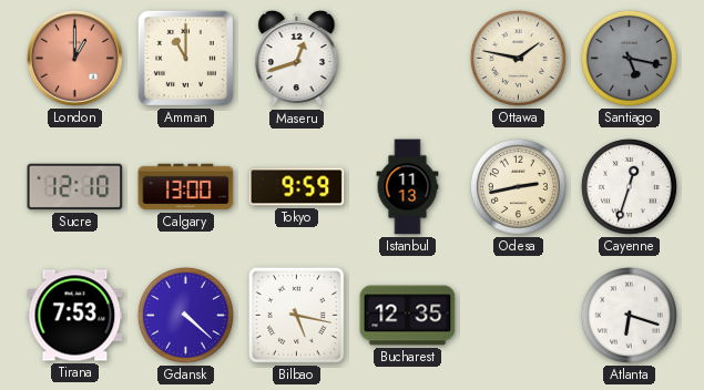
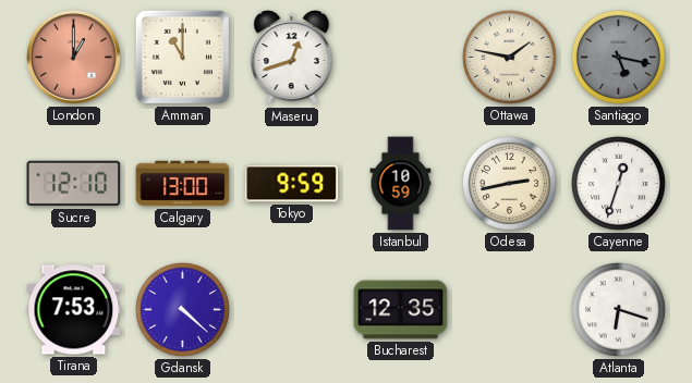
Istanbul: 11:13 -> 10:59 (401, 184)
Bilbao: 5:17 -> none (297, 316)
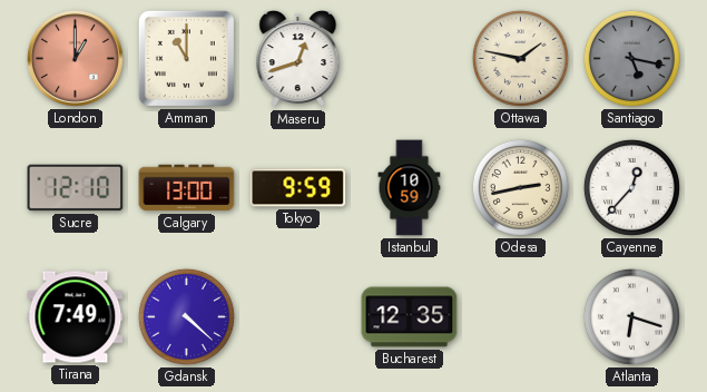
Cayenne: 12:33 -> 12:37 (631, 187)
Tirana: 7:53 -> 7:49 (76, 317)
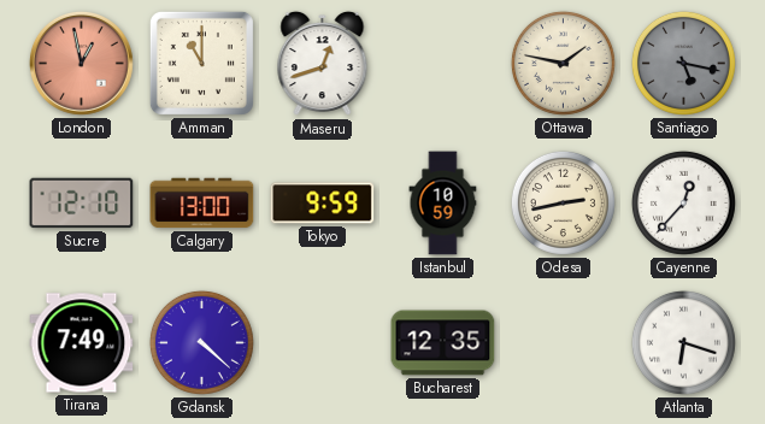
London: 1:00 -> 12:58 (81, 63)
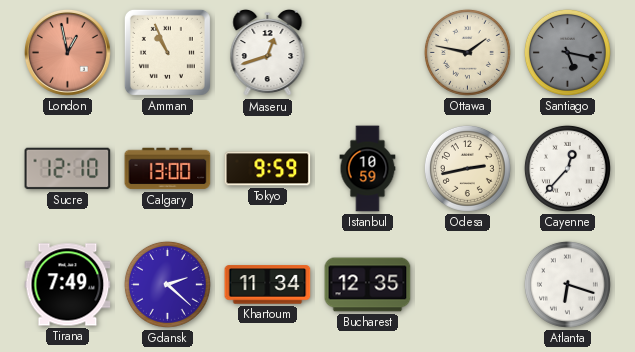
Amman: 11:00 -> 10:56 (167, 52)
Gdansk: 4:22 -> 2:22 (167, 284)
Khartoum: none -> 11:34 (268, 285)
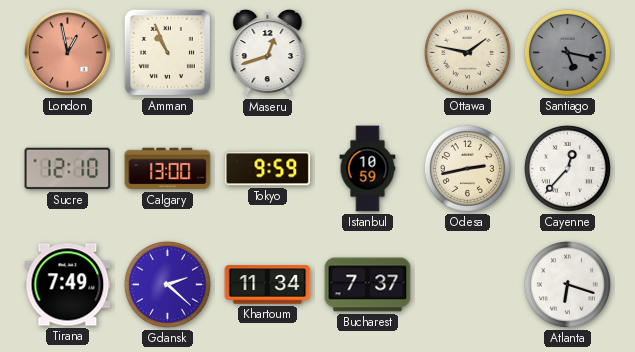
Bucharest: 12:35 -> 7:37 (368, 285)
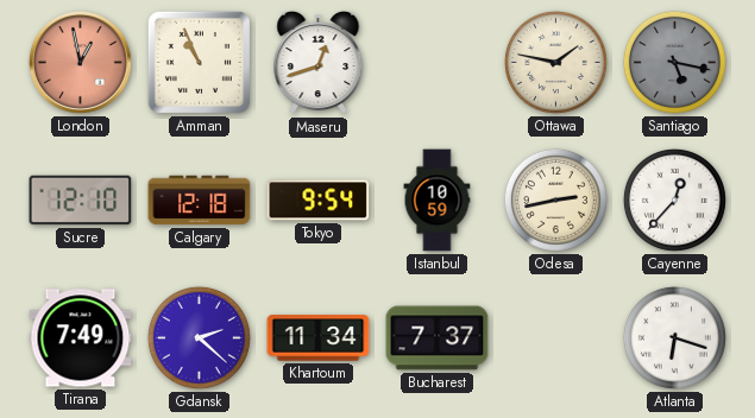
Calgary: 13:00 -> 12:18 (200, 201)
Tokyo: 9:59 -> 9:54 (319, 201)
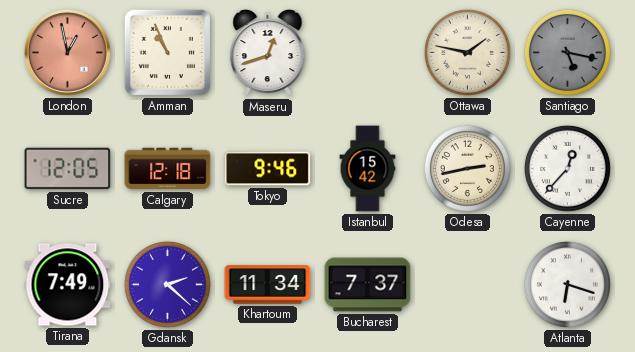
Sucre: 12:10 -> 12:05 (68, 169)
Tokyo: 9:54 -> 9:46 (268, 169)
Istanbul: 10:59 -> 15:42 (368, 169)
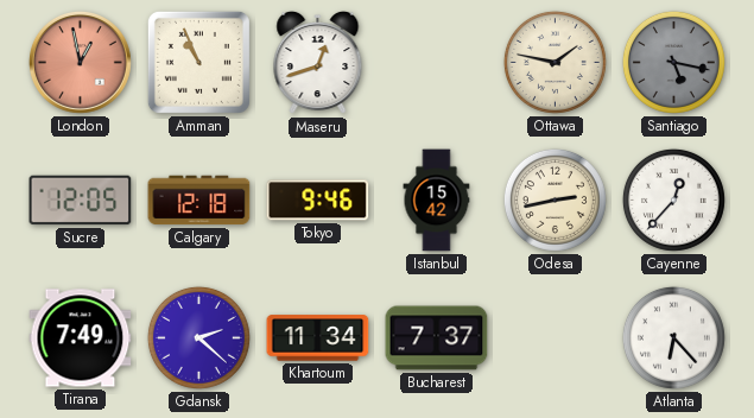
Atlanta: 6:18 -> 6:23 (673, 337)
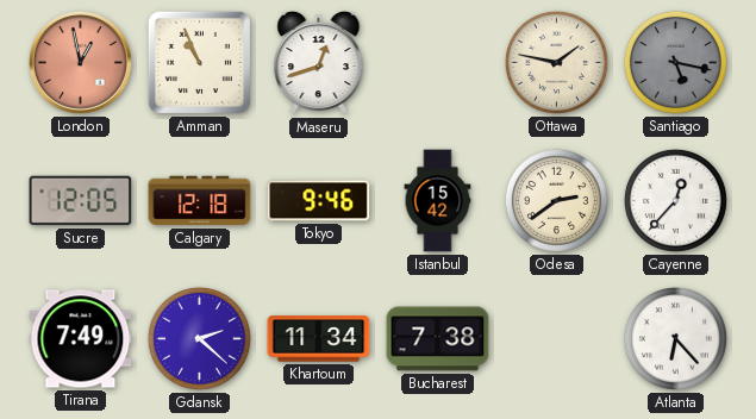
Odesa: 2:43 -> 2:39 (556, 200)
Bucharest: 7:37 -> 7:38 (438, 339)
